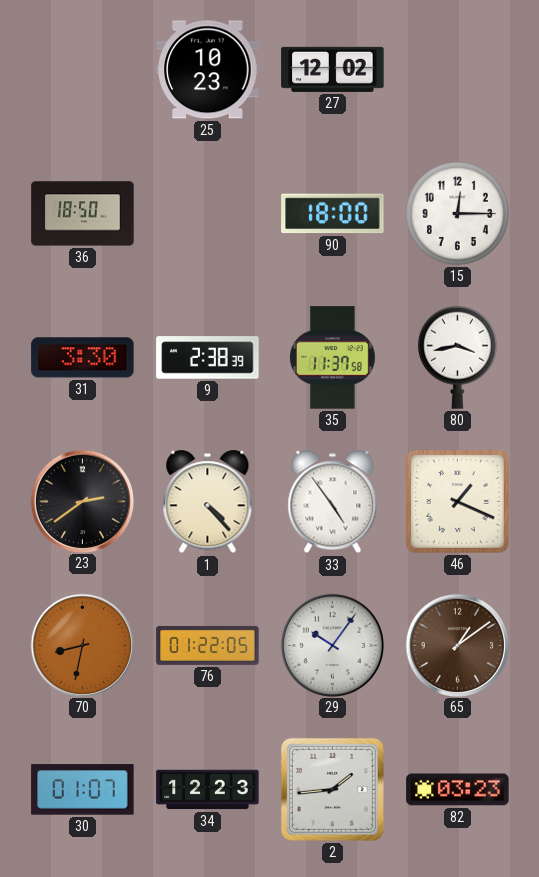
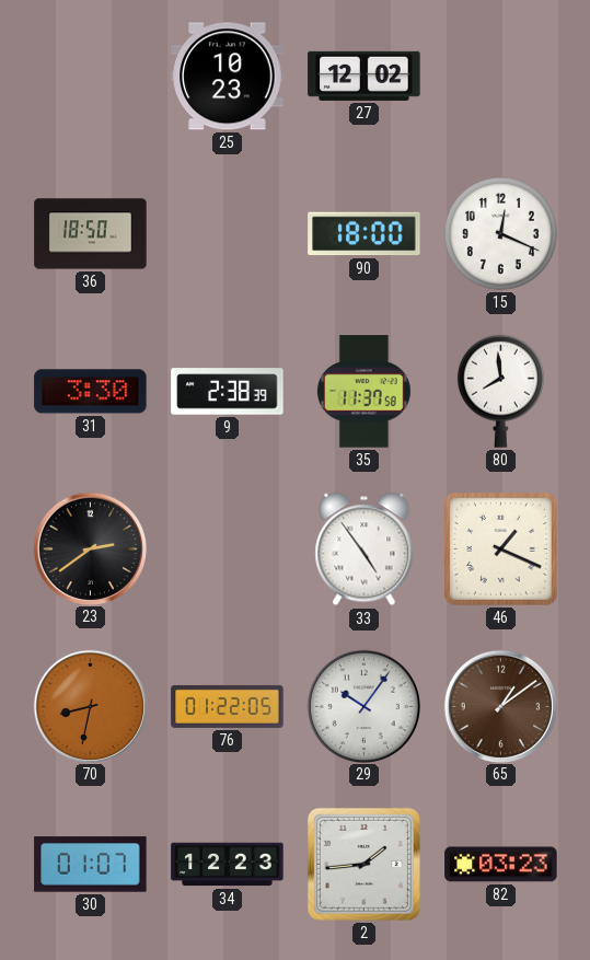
15: 12:15 -> 12:19 (500, 233)
80: 3:43 -> 7:59 (500, 391)
1: 4:23 -> none (208, 502)
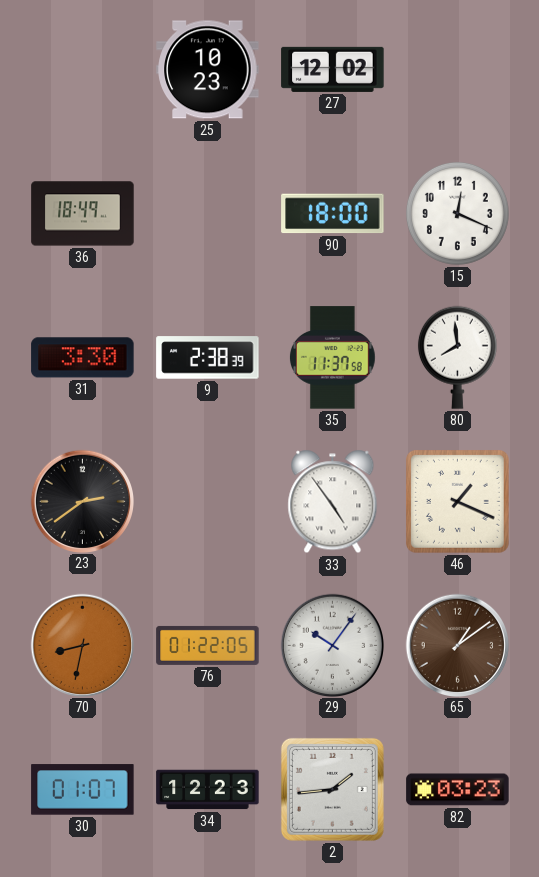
36: 18:50 -> 18:49 (83, 214)
